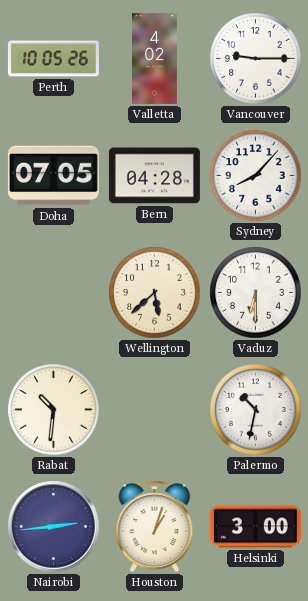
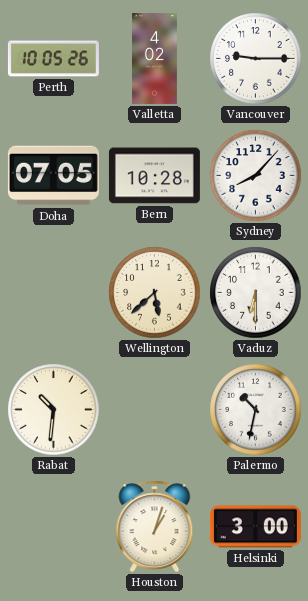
Bern: 04:28 -> 10:28 (154, 176)
Nairobi: 2:44 -> none (54, 527)
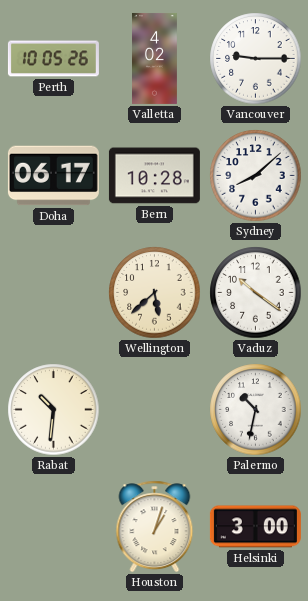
Doha: 07:05 -> 06:17 (53, 176)
Sydney: 8:07 -> 8:08 (256, 176)
Vaduz: 6:30 -> 10:21 (256, 293)
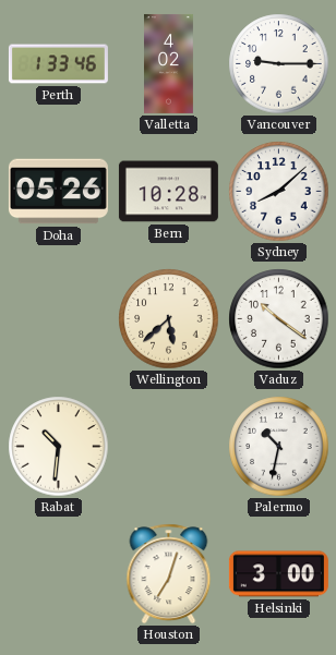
Perth: 10:05 -> 1:33 (58, 64)
Doha: 06:17 -> 05:26 (58, 192)
Houston: 1:03 -> 7:03 (169, 574)
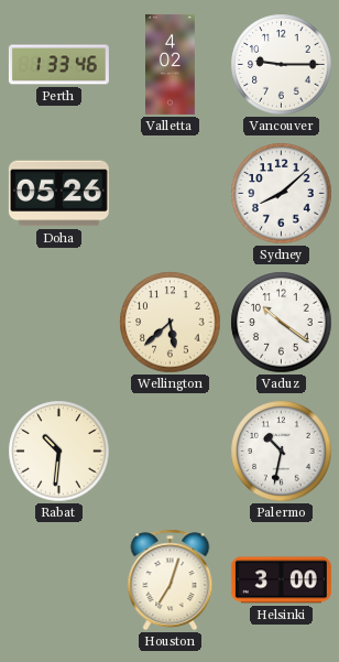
Bern: 10:28 -> none (168, 192)
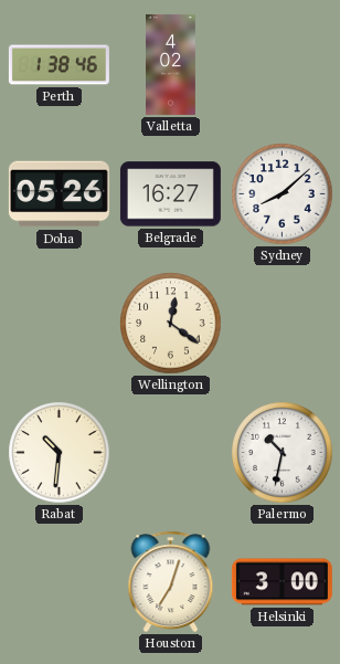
Perth: 1:33 -> 1:38 (59, 65)
Vancouver: 9:15 -> none (282, 65)
Belgrade: none -> 16:27 (170, 194)
Wellington: 5:38 -> 12:21 (171, 324)
Vaduz: 10:21 -> none (282, 323)
